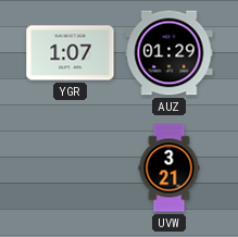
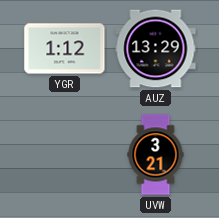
YGR: 1:07 -> 1:12 (65, 49)
AUZ: 01:29 -> 13:29 (156, 49)
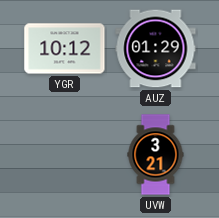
YGR: 1:12 -> 10:12 (65, 49)
AUZ: 13:29 -> 01:29 (156, 49)
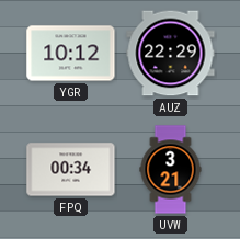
AUZ: 01:29 -> 22:29 (171, 54)
FPQ: none -> 00:34 (71, 170)
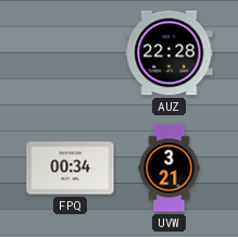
YGR: 10:12 -> none (71, 54)
AUZ: 22:29 -> 22:28 (170, 53)
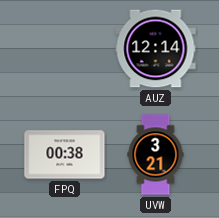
AUZ: 22:28 -> 12:14 (156, 49)
FPQ: 00:34 -> 00:38 (65, 155)
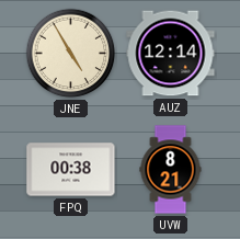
JNE: none -> 4:55 (71, 54)
UVW: 3:21 -> 8:21 (171, 170)
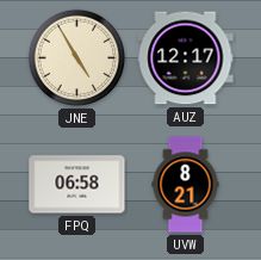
AUZ: 12:14 -> 12:17 (186, 58)
FPQ: 00:38 -> 06:58 (77, 185)
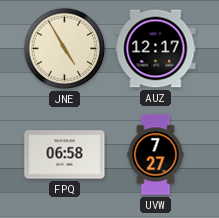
UVW: 8:21 -> 7:27 (156, 155)
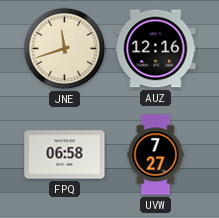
JNE: 4:55 -> 11:42 (65, 49)
AUZ: 12:17 -> 12:16 (156, 49)
